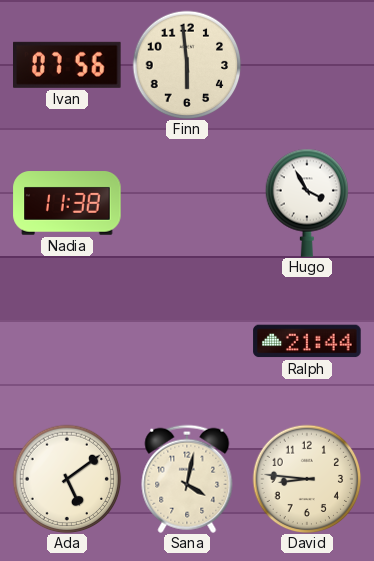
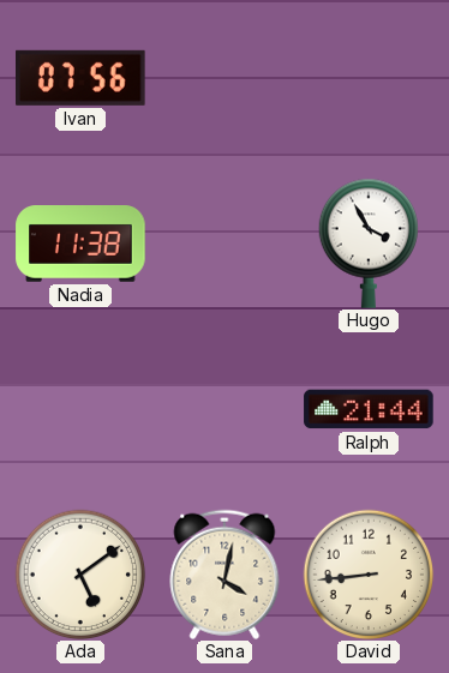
Finn: 5:59 -> none (187, 65)
David: 8:46 -> 8:44 (369, 575)
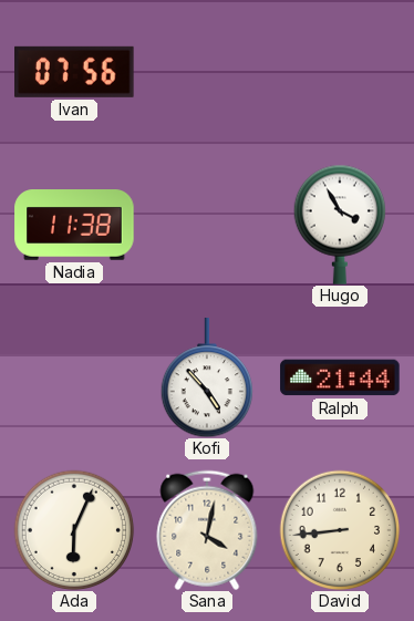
Kofi: none -> 4:53 (207, 377)
Ada: 5:09 -> 6:04 (74, 530)
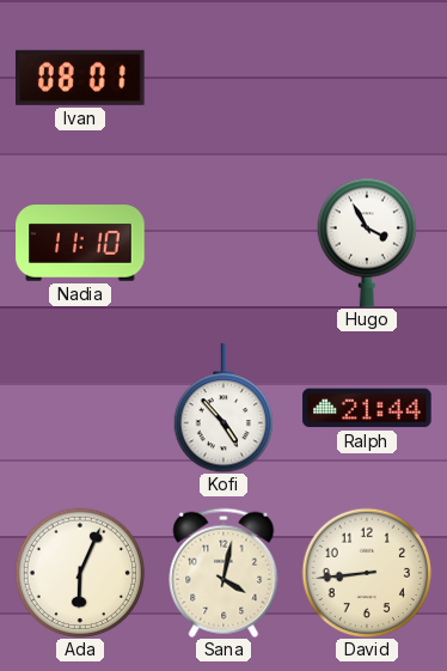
Ivan: 07:56 -> 08:01 (81, 78)
Nadia: 11:38 -> 11:10 (80, 243)
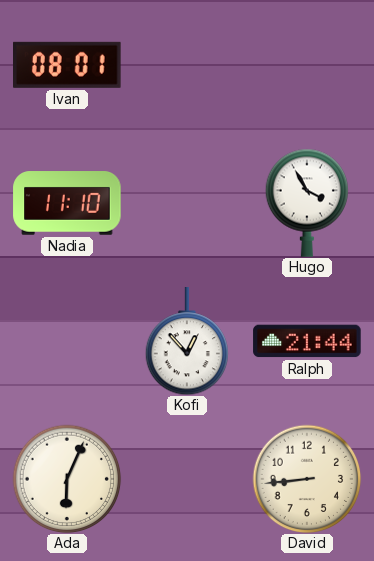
Kofi: 4:53 -> 12:53 (187, 341)
Sana: 4:02 -> none (223, 573)
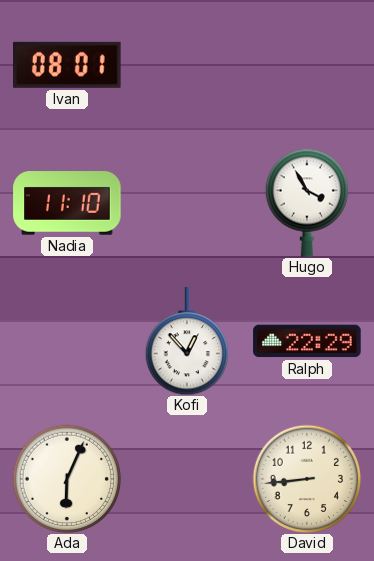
Ralph: 21:44 -> 22:29 (307, 341)
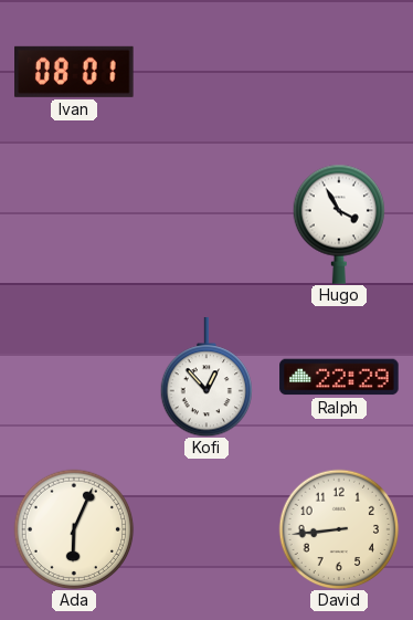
Nadia: 11:10 -> none (67, 203)
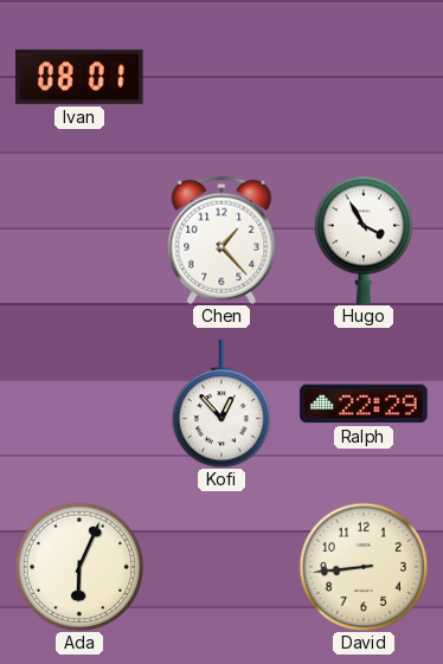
Chen: none -> 1:23 (221, 240)
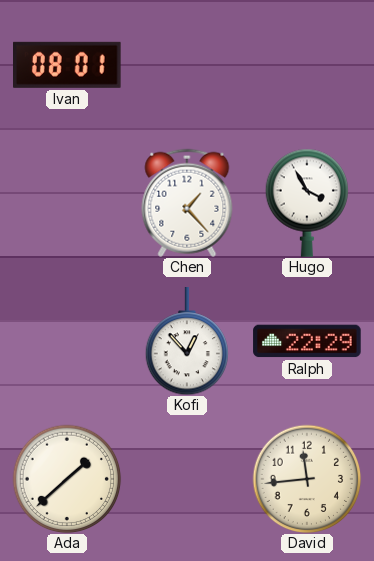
Ada: 6:04 -> 1:38 (67, 479)
David: 8:44 -> 11:44 (307, 479)
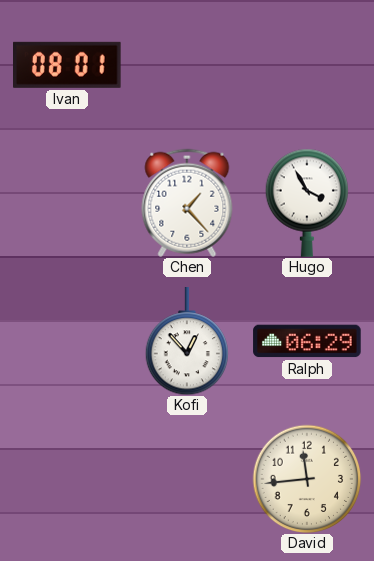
Ralph: 22:29 -> 06:29 (307, 341)
Ada: 1:38 -> none (67, 479)
